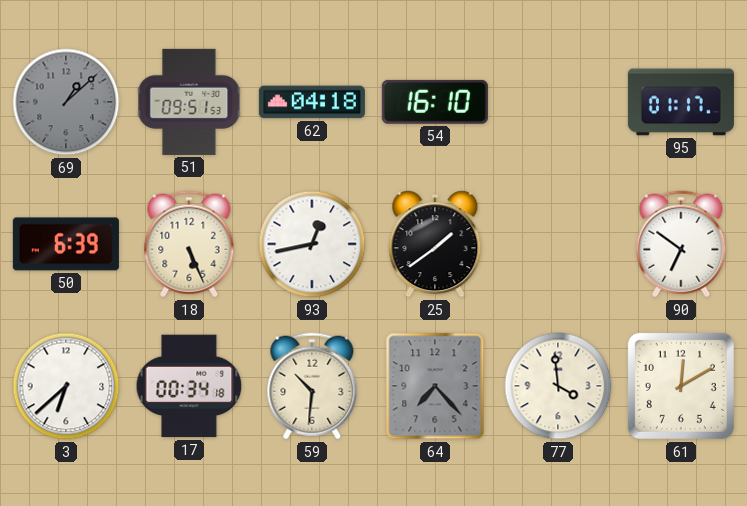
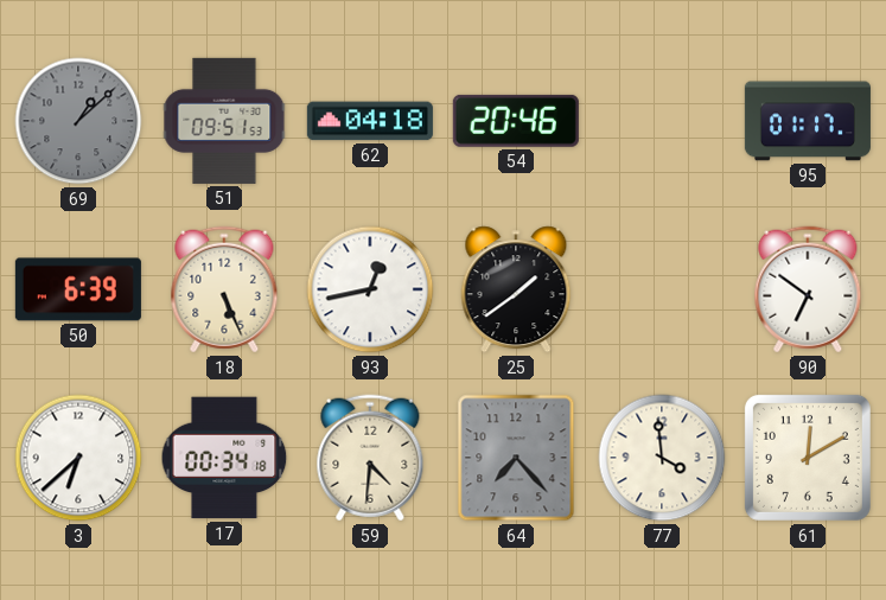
54: 16:10 -> 20:46 (516, 121)
59: 10:31 -> 4:31 (370, 458)
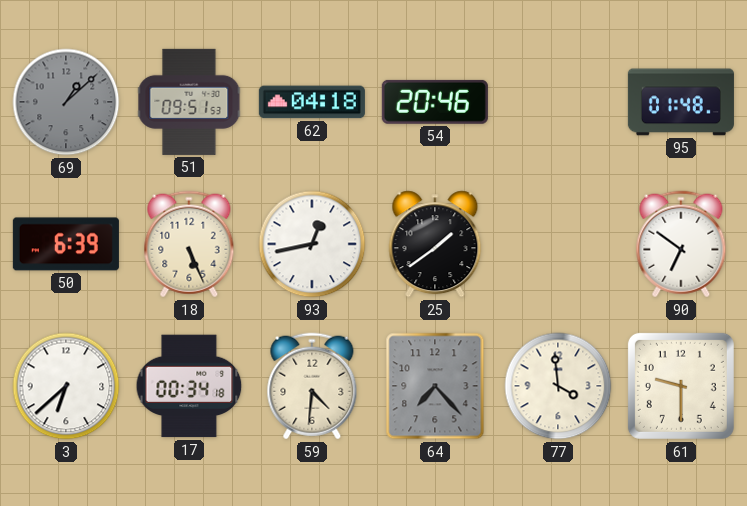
95: 01:17 -> 01:48 (681, 102)
61: 12:10 -> 9:30 (681, 386)
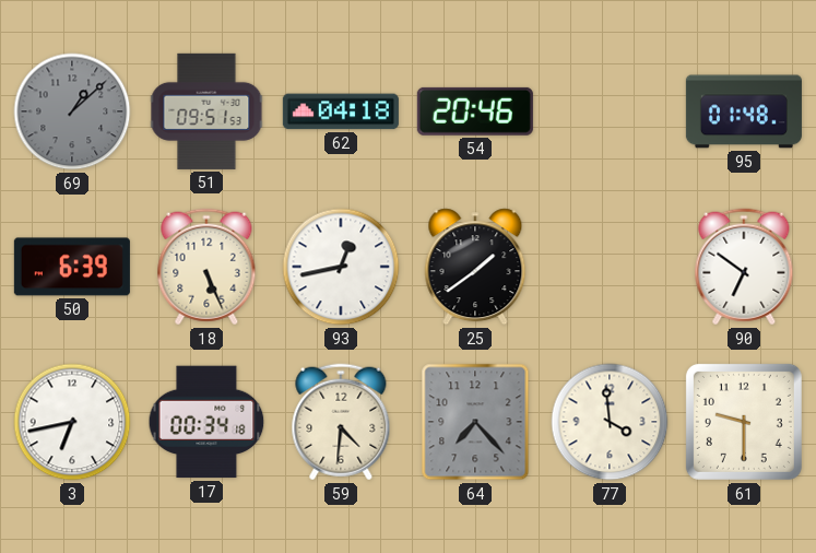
3: 6:38 -> 6:43 (72, 422)
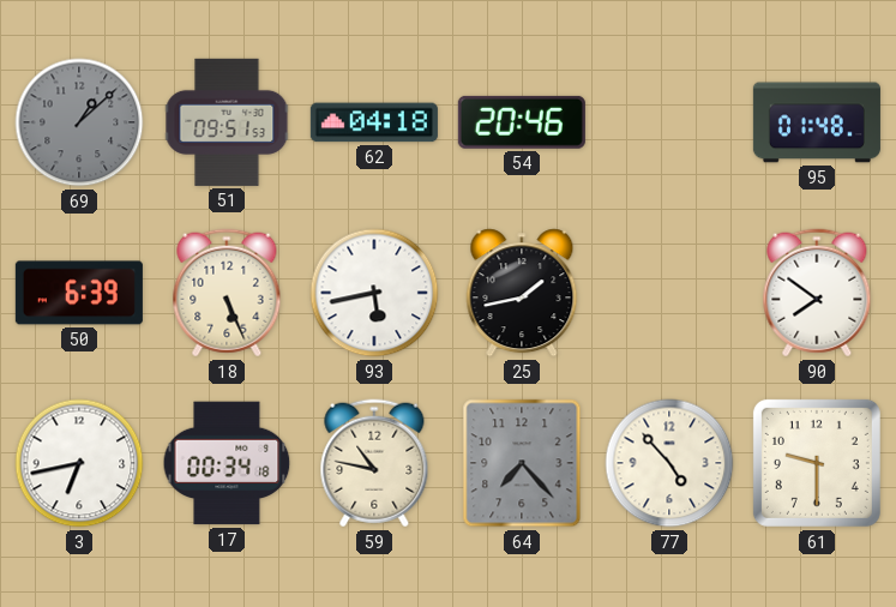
93: 12:43 -> 5:43 (374, 293)
25: 1:39 -> 1:43 (522, 293)
90: 6:51 -> 7:51 (817, 293)
59: 4:31 -> 10:47 (374, 463)
77: 3:59 -> 4:53 (669, 463)
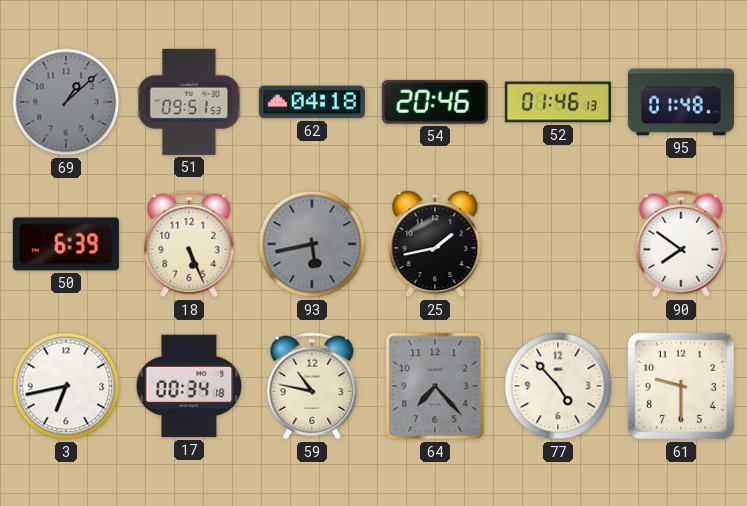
52: none -> 01:46 (558, 102)
93 dial: white -> grey (312, 244)
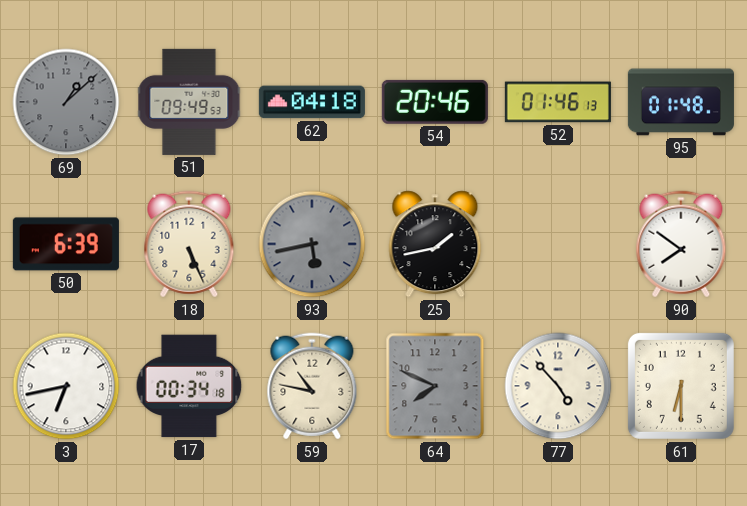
51: 09:51 -> 09:49 (189, 102)
64: 7:23 -> 7:49 (435, 386)
61: 9:30 -> 6:30 (681, 386)
